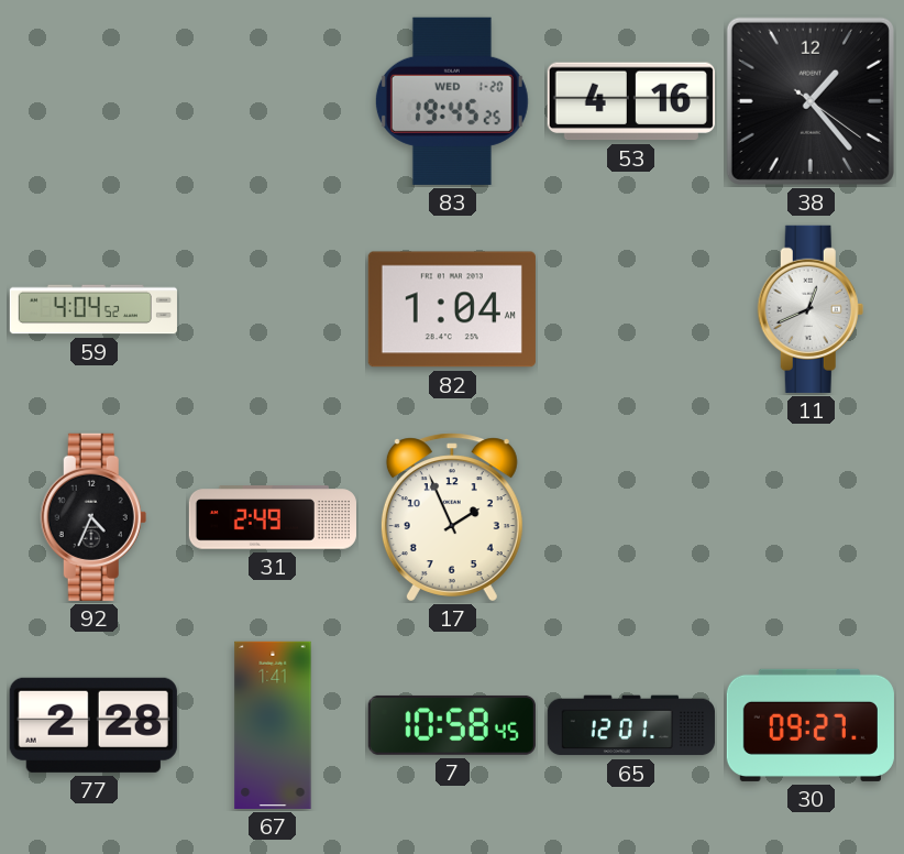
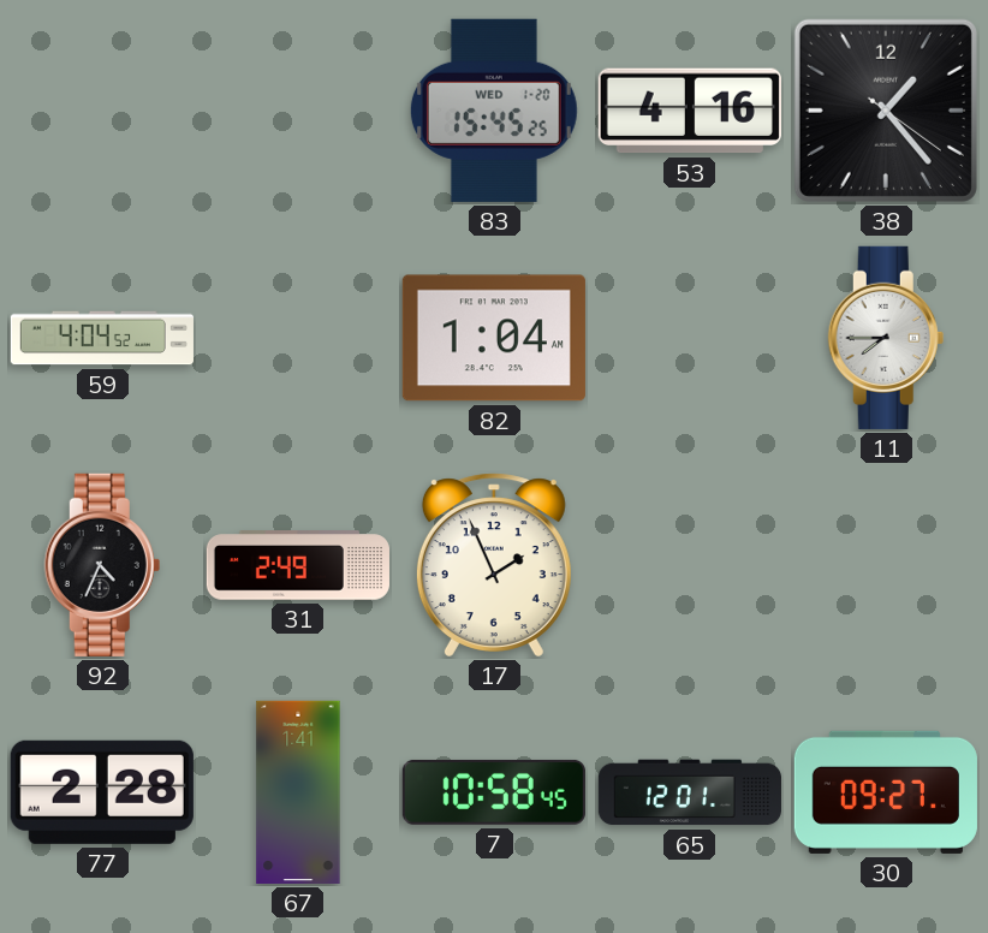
83: 19:45 -> 15:45 (494, 111)
11: 12:41 -> 7:45 (886, 338)
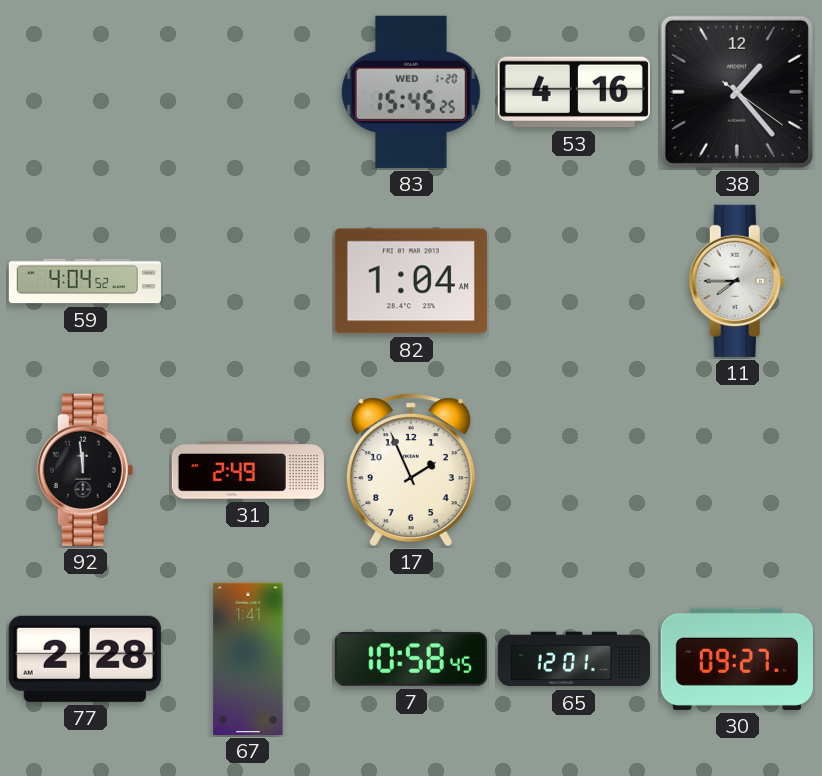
92: 4:34 -> 11:59 (85, 470)
